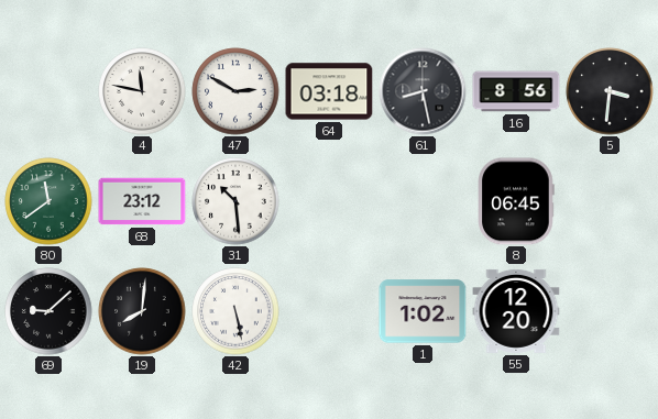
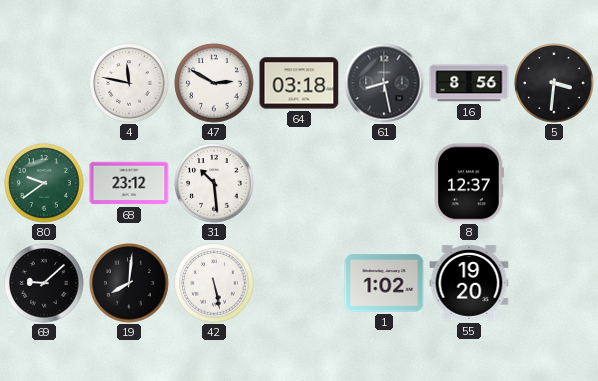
80: 11:39 -> 9:39 (44, 183)
8: 06:45 -> 12:37 (469, 183)
55: 12:20 -> 19:20 (469, 283)
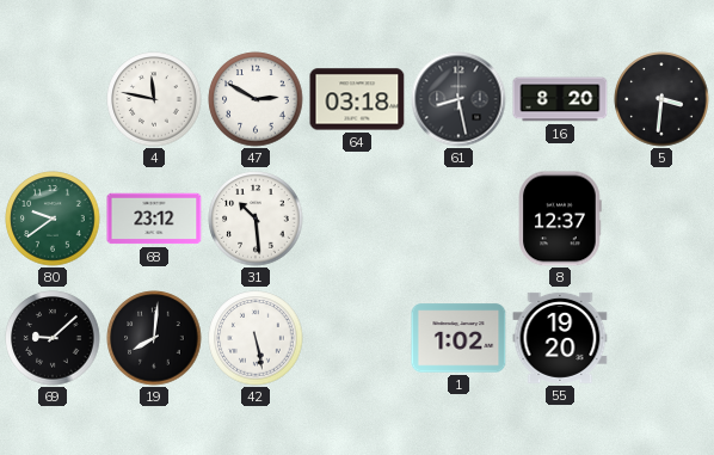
16: 8:56 -> 8:20 (560, 99)
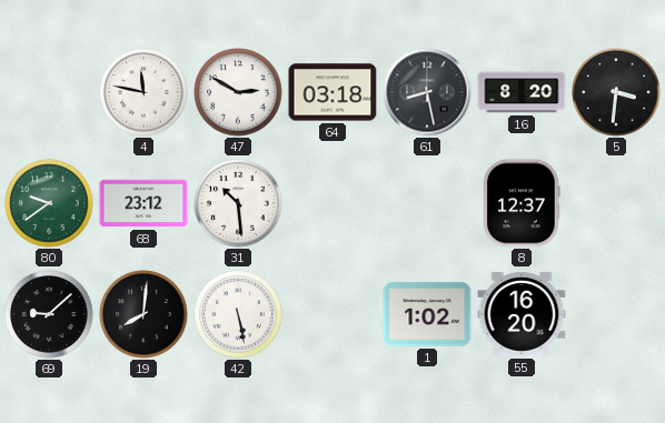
55: 19:20 -> 16:20 (522, 314)
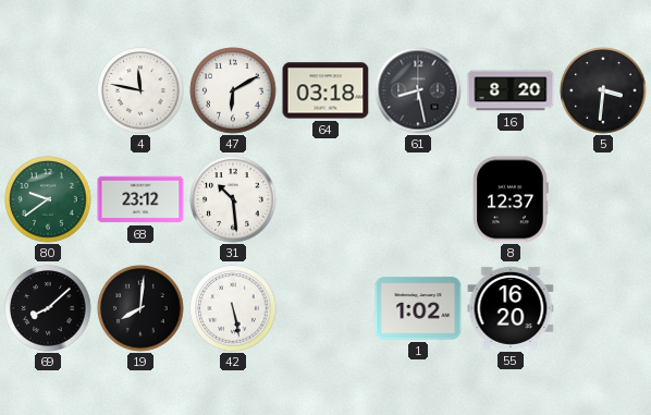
47: 2:50 -> 6:10 (233, 90)
69: 9:08 -> 8:08 (48, 308)
